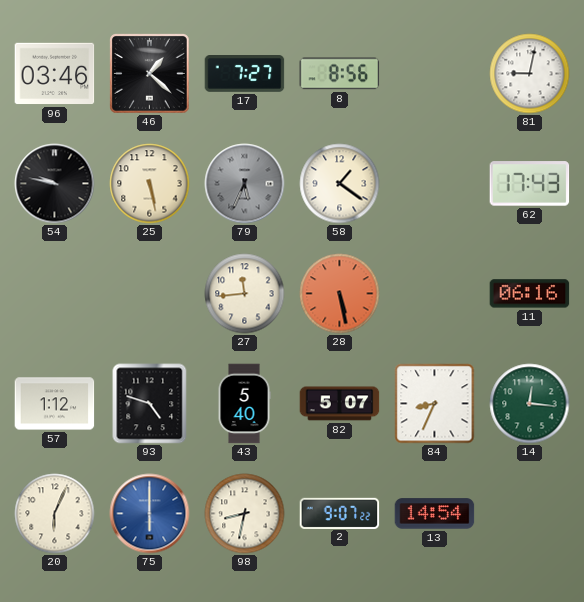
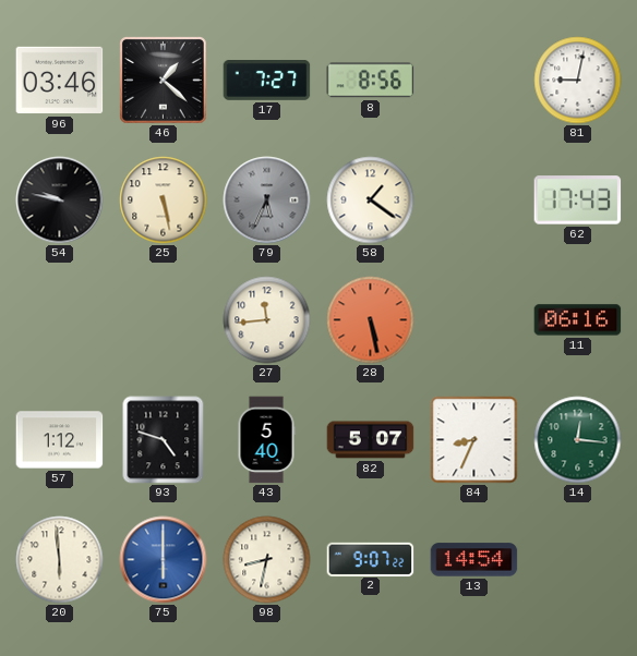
20: 6:04 -> 5:59 (60, 560)
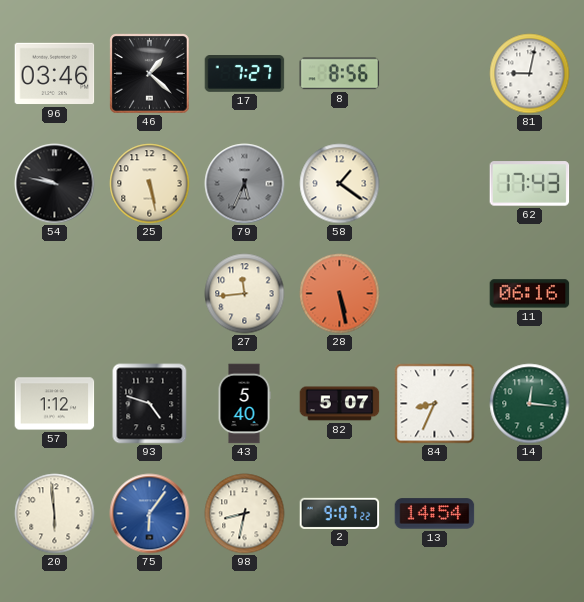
75: 6:00 -> 6:06 (150, 514)
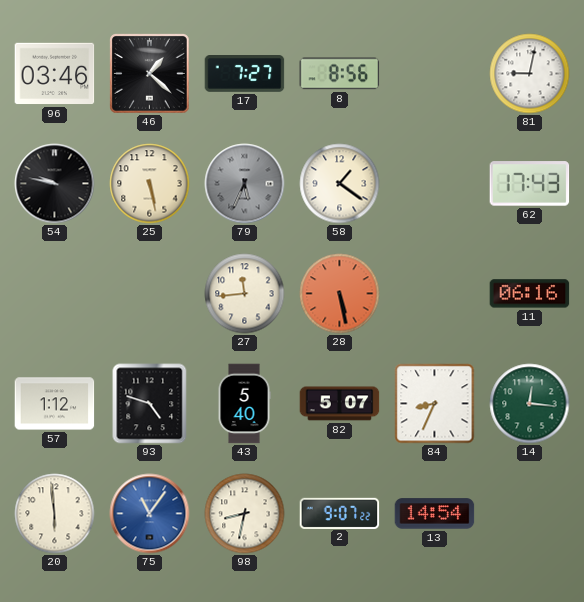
75: 6:06 -> 11:06 (150, 514)
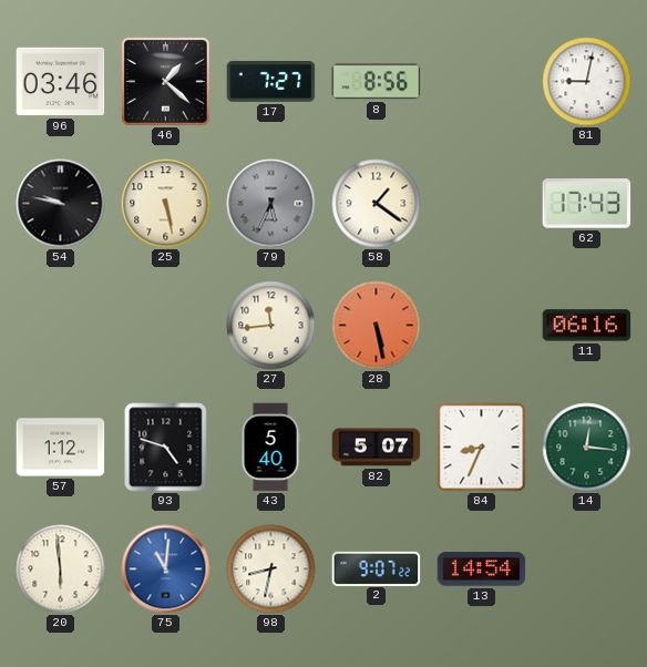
75: 11:06 -> 11:01 (166, 569)
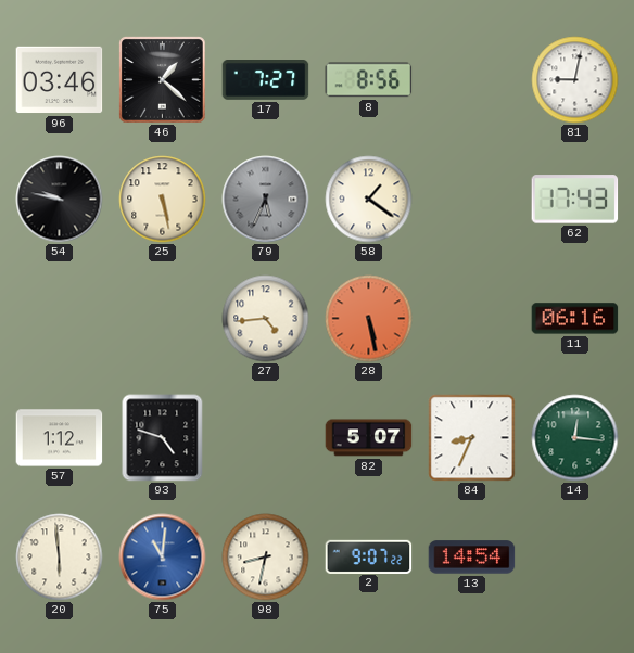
27: 11:44 -> 4:44 (266, 319)
43: 5:40 -> none (270, 448)
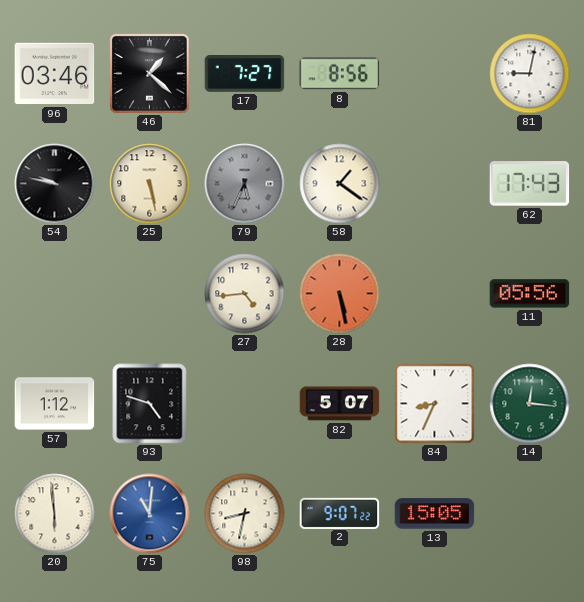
11: 06:16 -> 05:56 (530, 294)
13: 14:54 -> 15:05 (435, 514)
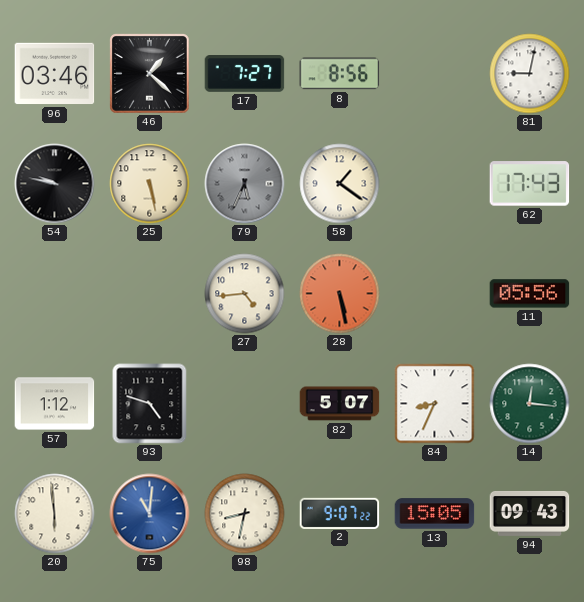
94: none -> 09:43 (530, 513)
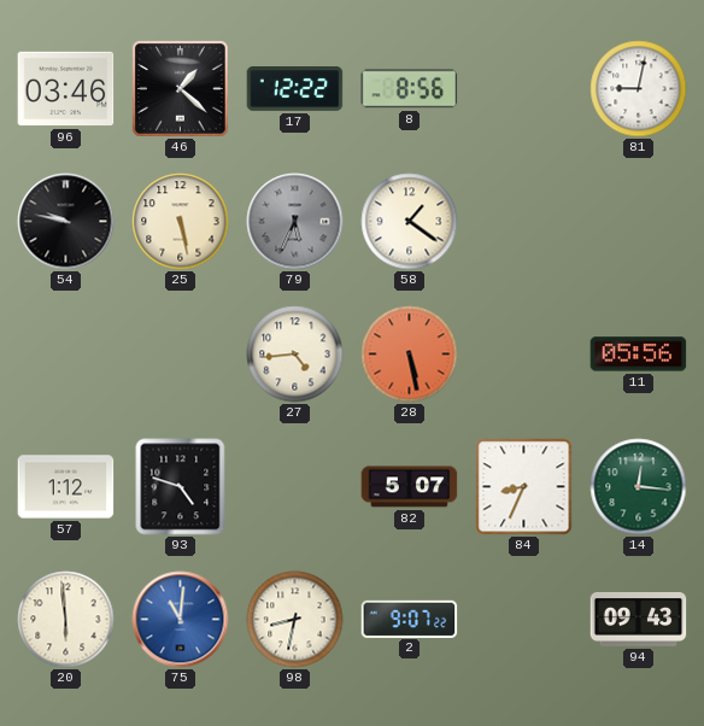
17: 7:27 -> 12:22 (295, 89)
62: 17:43 -> none (530, 184)
13: 15:05 -> none (435, 514)
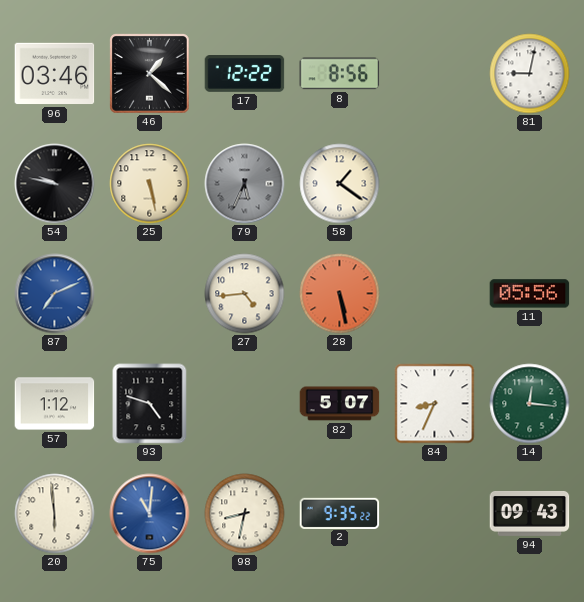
87: none -> 7:11 (55, 294)
2: 9:07 -> 9:35 (340, 513)
